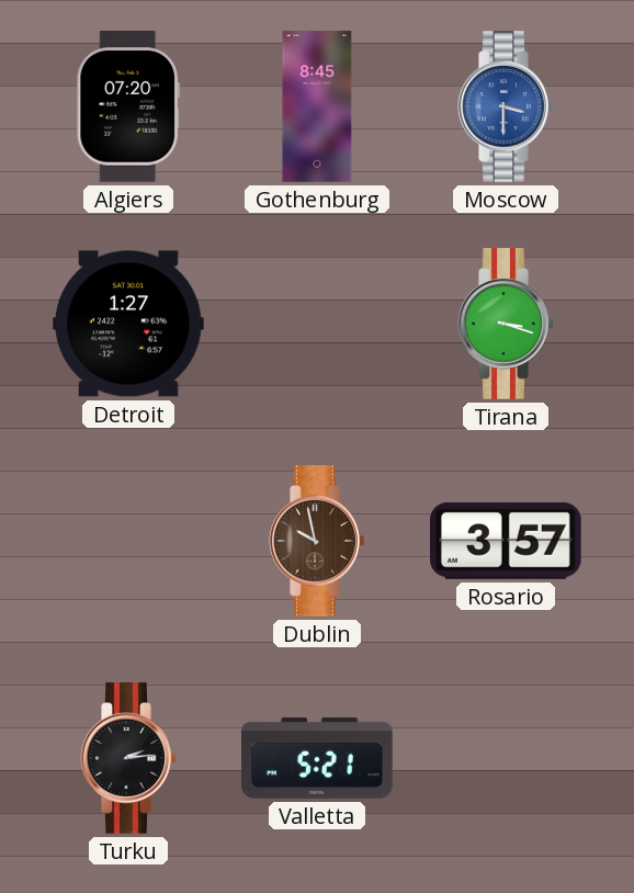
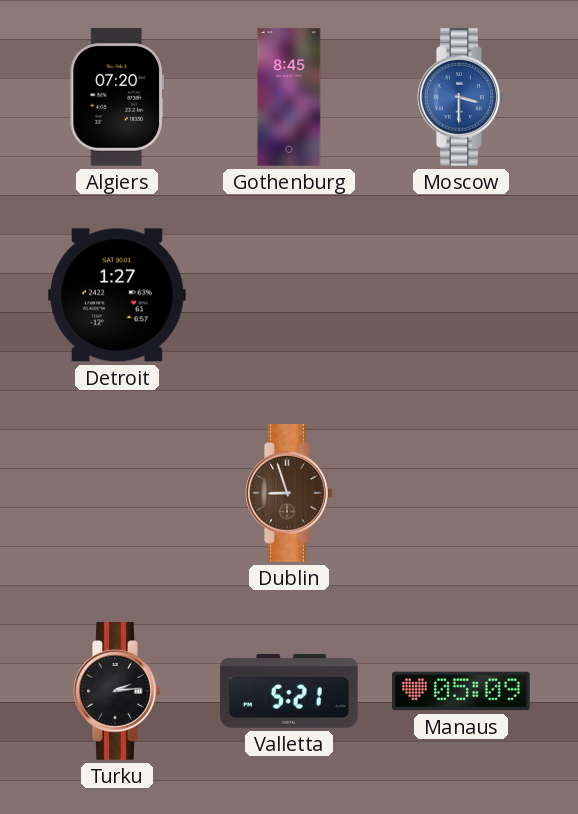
Tirana: 3:18 -> none (506, 324)
Dublin: 9:58 -> 8:57 (289, 493)
Rosario: 3:57 -> none (507, 541)
Manaus: none -> 05:09 (461, 691)
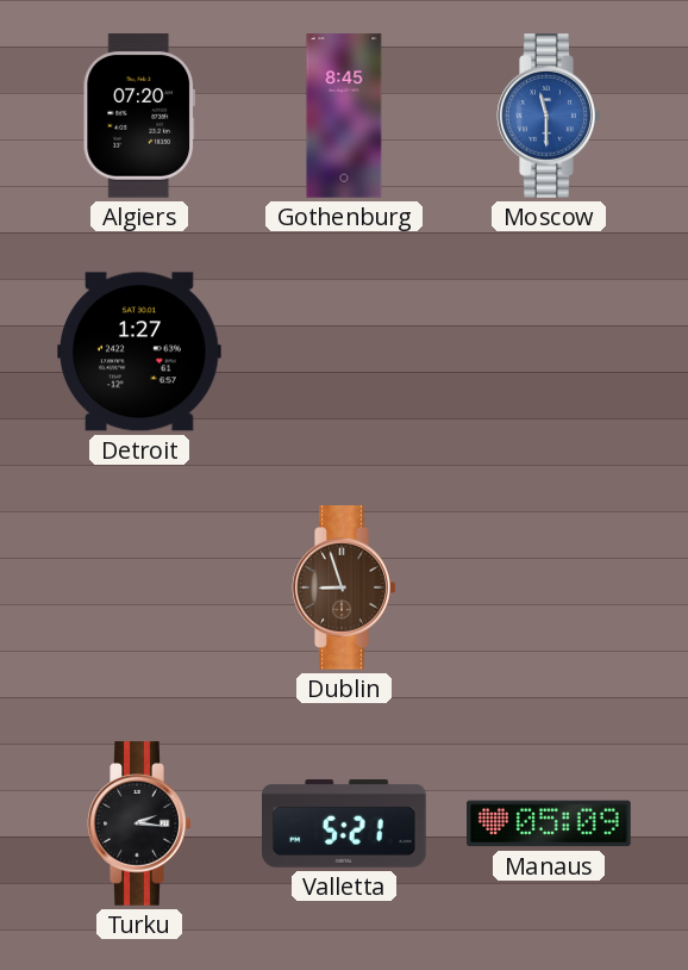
Moscow: 3:30 -> 11:30 (549, 116)
Turku: 2:14 -> 2:16 (139, 823)
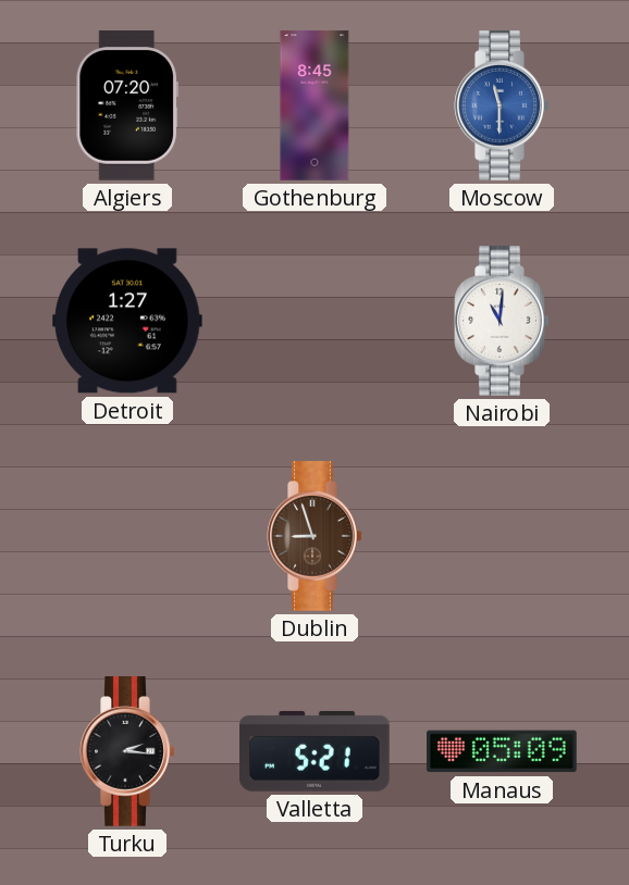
Nairobi: none -> 11:01 (502, 321)
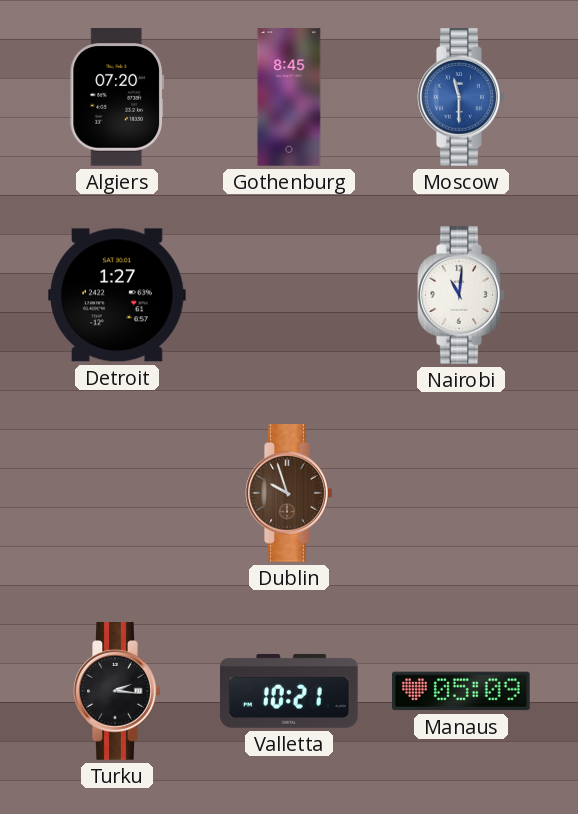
Dublin: 8:57 -> 9:57 (289, 493)
Valletta: 5:21 -> 10:21 (289, 691)
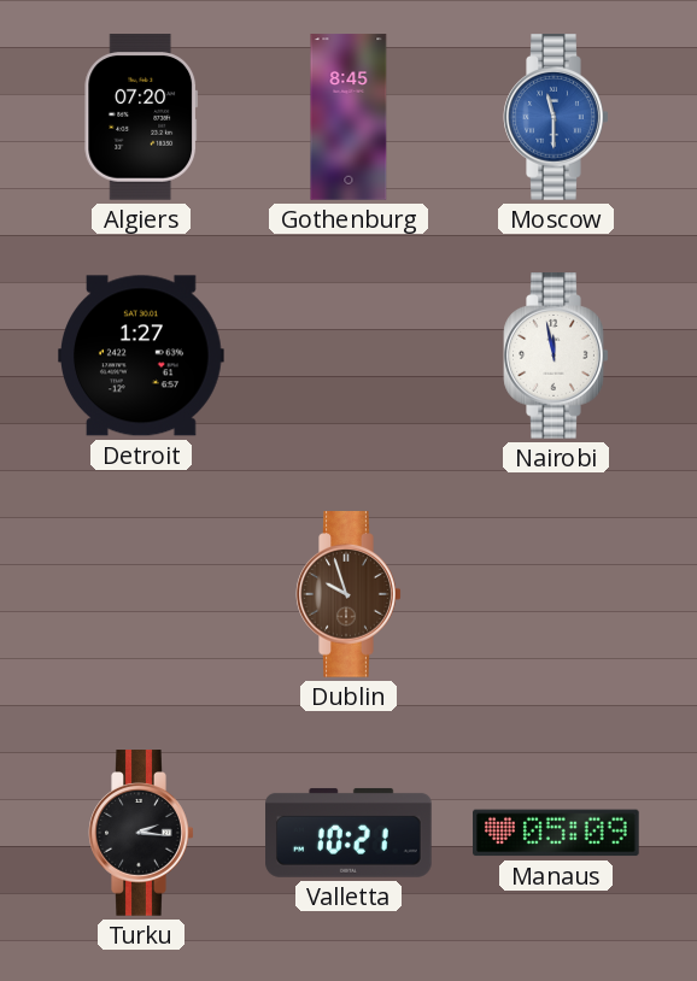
Nairobi: 11:01 -> 11:58 (556, 356)
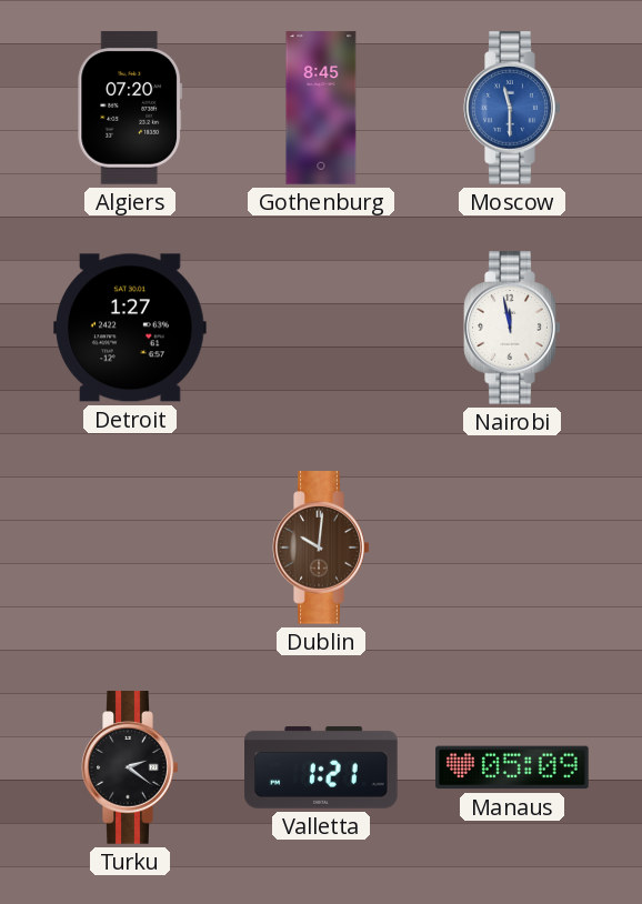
Dublin: 9:57 -> 10:01 (321, 548)
Turku: 2:16 -> 2:21 (130, 767)
Valletta: 10:21 -> 1:21 (321, 767)
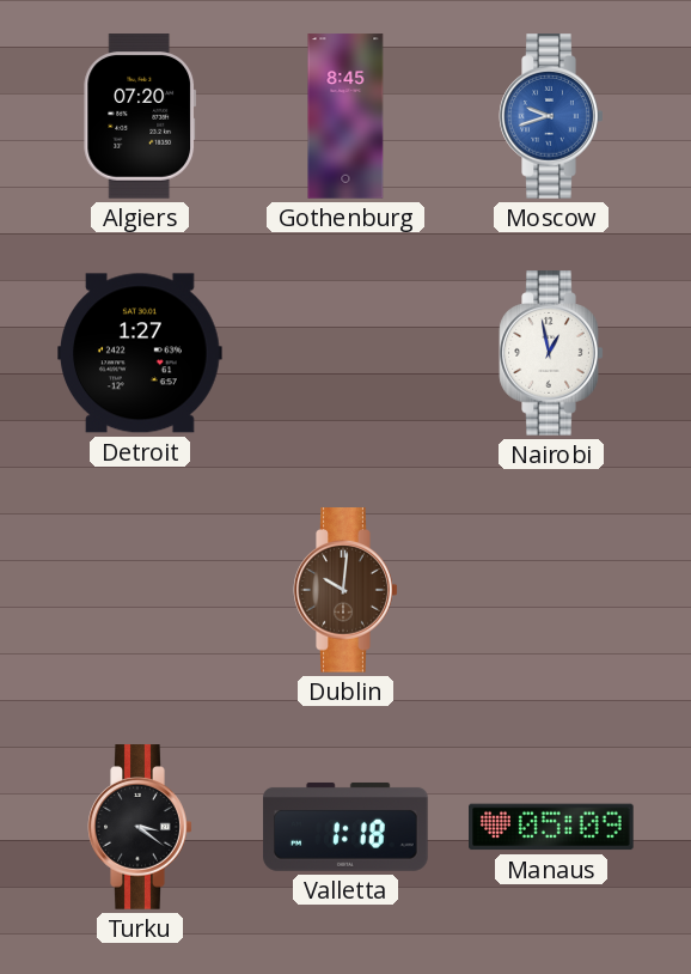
Moscow: 11:30 -> 9:42 (551, 116)
Nairobi: 11:58 -> 12:58 (551, 353)
Turku: 2:21 -> 3:21 (140, 827)
Valletta: 1:21 -> 1:18 (345, 827)
